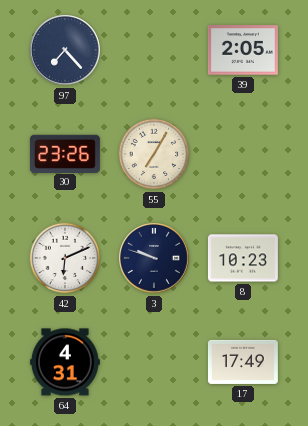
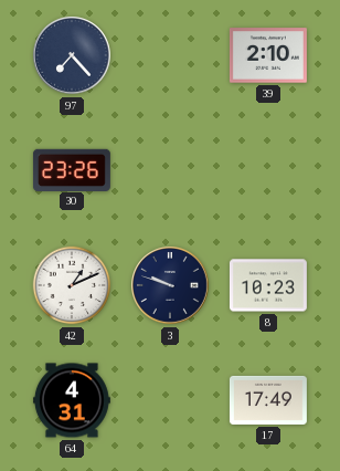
39: 2:05 -> 2:10 (268, 55)
55: 7:05 -> none (154, 154)
42: 6:11 -> 1:11 (72, 285)
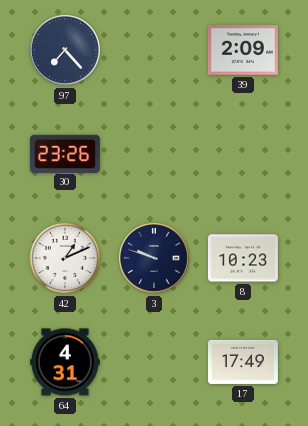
39: 2:10 -> 2:09 (243, 50)
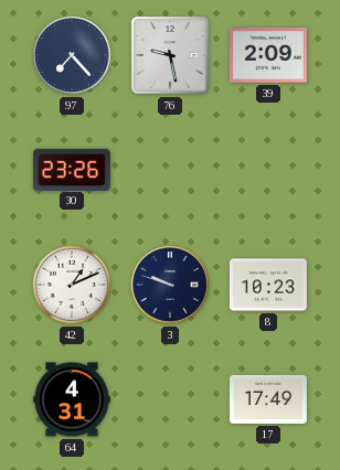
76: none -> 9:28 (170, 55)
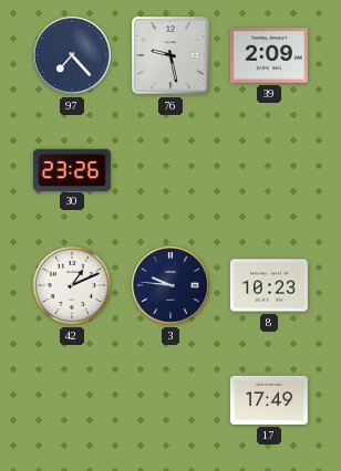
3: 9:48 -> 9:46 (172, 286)
64: 4:31 -> none (72, 399)
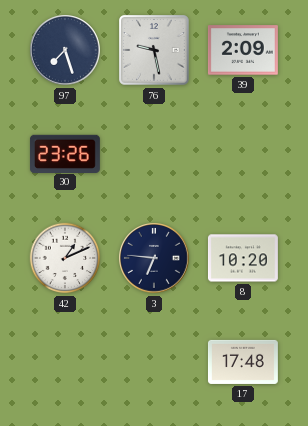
97: 7:23 -> 7:27 (66, 51)
3: 9:46 -> 6:46 (155, 259)
8: 10:23 -> 10:20 (243, 258)
17: 17:49 -> 17:48 (243, 362)
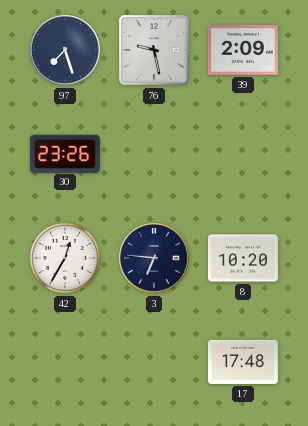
42: 1:11 -> 12:35 (65, 258)
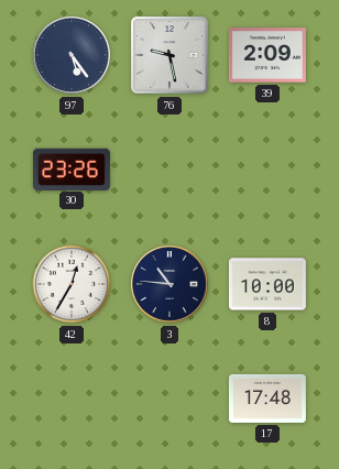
97: 7:27 -> 5:24 (73, 56)
3: 6:46 -> 10:46 (171, 285)
8: 10:20 -> 10:00 (267, 284)
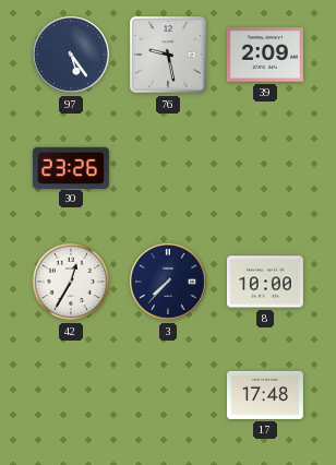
3: 10:46 -> 7:37 (169, 283)
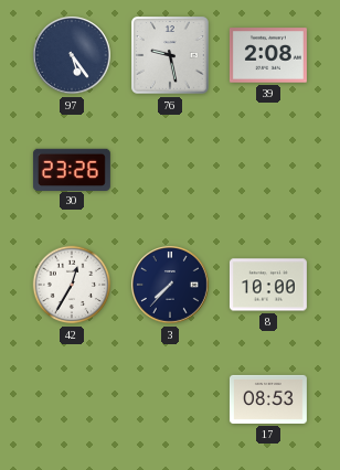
39: 2:09 -> 2:08 (268, 55)
17: 17:48 -> 08:53 (268, 399)
